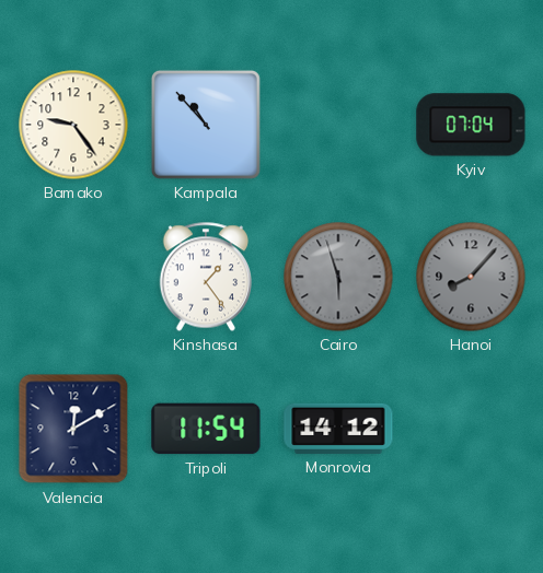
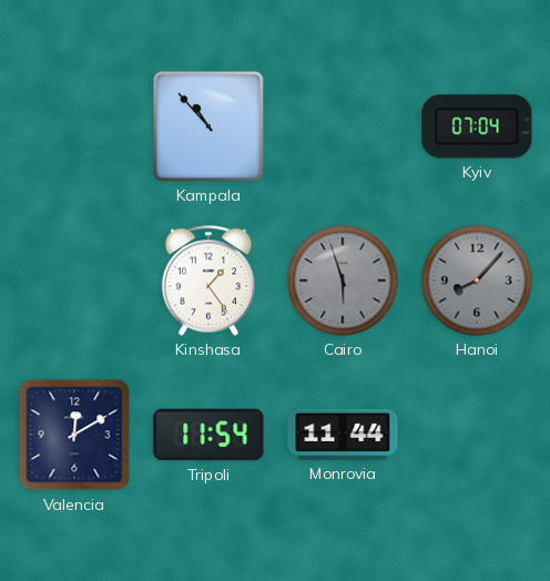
Bamako: 9:24 -> none (73, 125)
Monrovia: 14:12 -> 11:44 (343, 435)
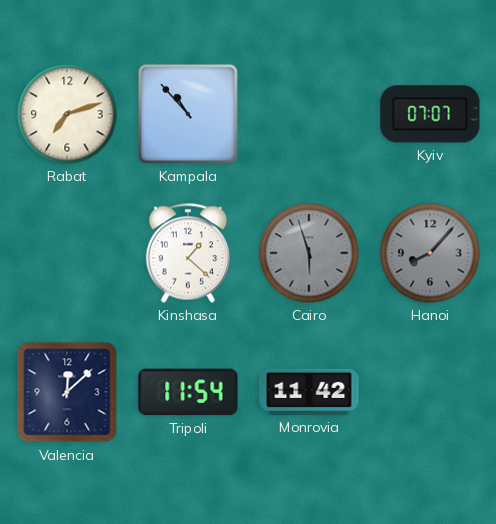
Rabat: none -> 7:12 (67, 114)
Kyiv: 07:04 -> 07:07 (430, 114)
Kinshasa: 1:24 -> 1:22 (187, 253)
Valencia: 12:10 -> 12:08 (67, 392)
Monrovia: 11:44 -> 11:42 (309, 392)
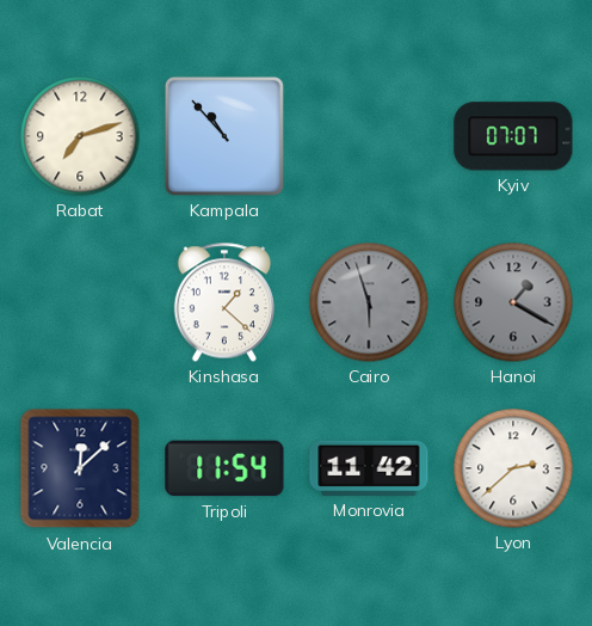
Hanoi: 8:07 -> 1:20 (513, 302)
Lyon: none -> 2:38 (513, 468)
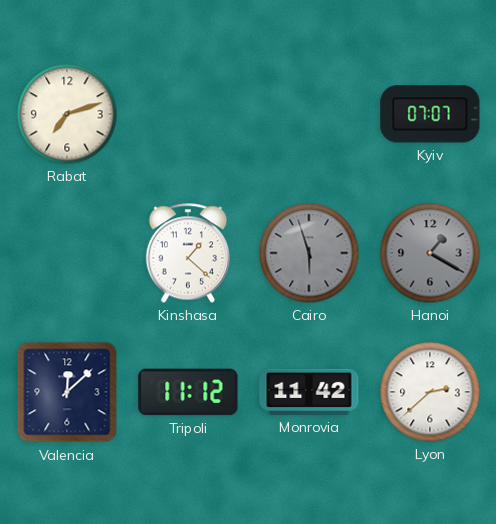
Kampala: 10:53 -> none (224, 136)
Tripoli: 11:54 -> 11:12 (188, 392)
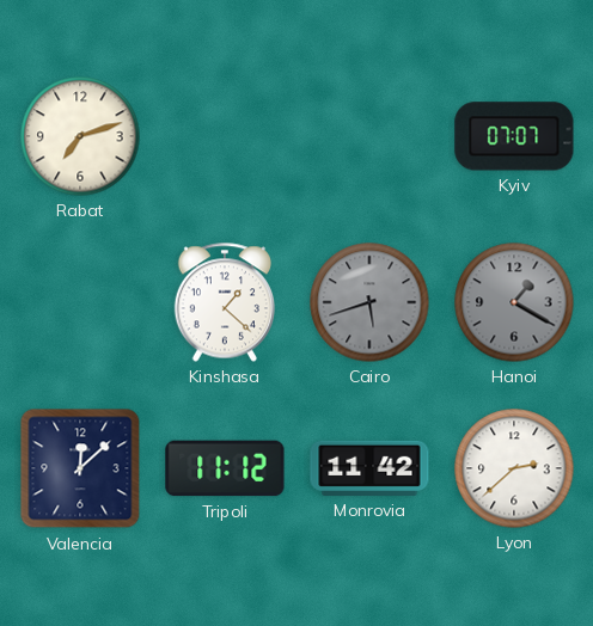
Cairo: 5:57 -> 5:42 (369, 302)
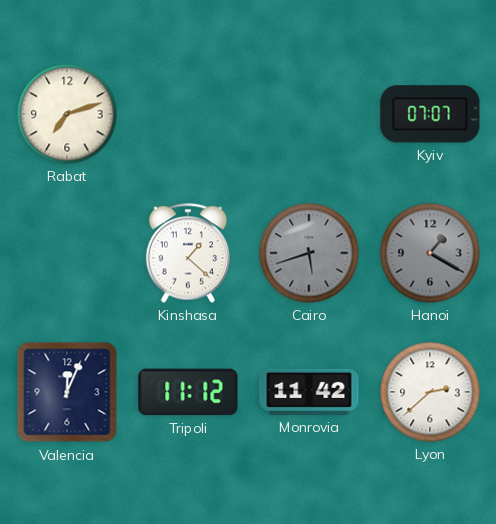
Valencia: 12:08 -> 12:04 (67, 392)
